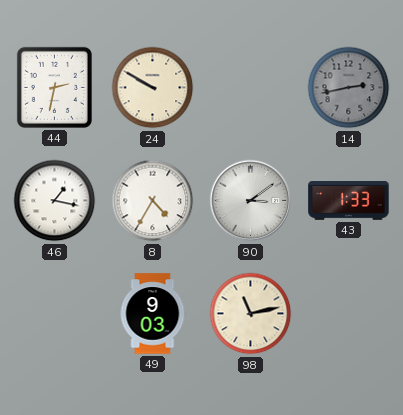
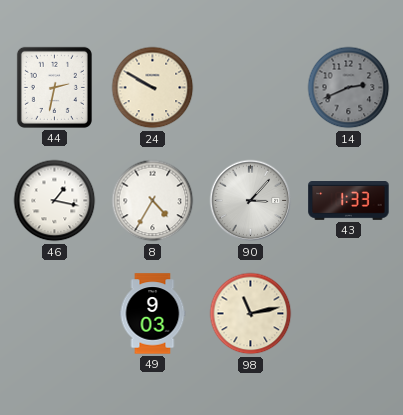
14: 2:43 -> 2:41 (349, 88)
90: 3:09 -> 3:07 (251, 201)
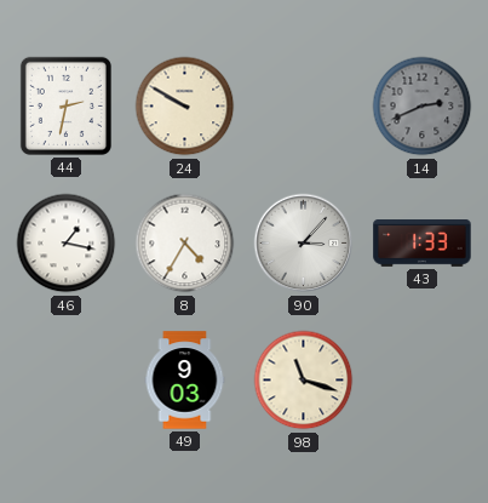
98: 11:13 -> 11:18 (304, 381)
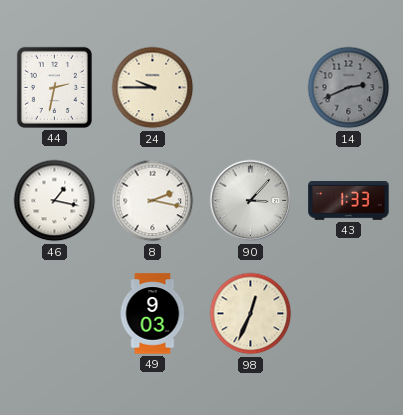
24: 9:50 -> 9:45 (153, 88)
8: 4:35 -> 2:17 (153, 201)
98: 11:18 -> 12:34 (251, 314)
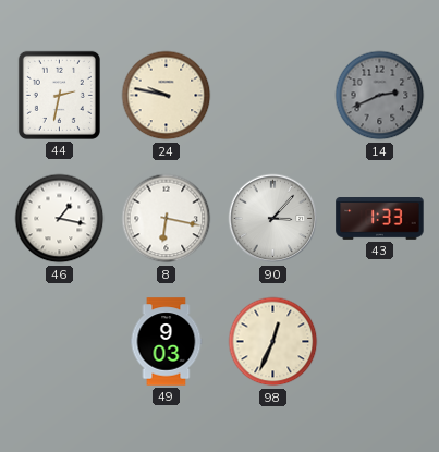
24: 9:45 -> 9:47 (167, 96)
8: 2:17 -> 6:17 (167, 219)
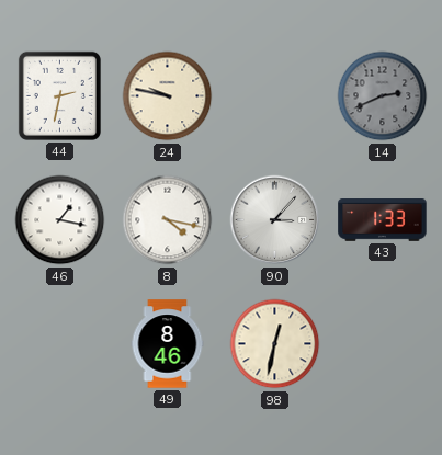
8: 6:17 -> 4:17 (168, 220)
49: 9:03 -> 8:46 (168, 344)
98: 12:34 -> 12:32 (275, 344)
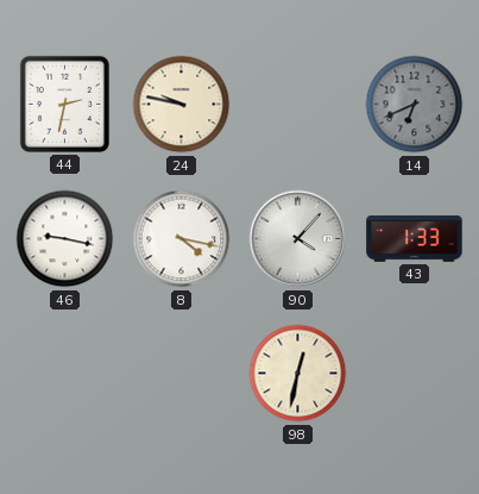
14: 2:41 -> 6:41 (415, 105)
46: 1:17 -> 9:17 (65, 239)
90: 3:07 -> 4:07 (298, 239)
49: 8:46 -> none (168, 344)
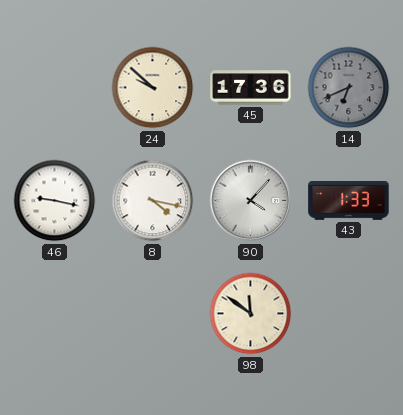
44: 2:32 -> none (64, 104)
24: 9:47 -> 9:52 (153, 88)
45: none -> 17:36 (251, 88)
98: 12:32 -> 11:51 (251, 314)
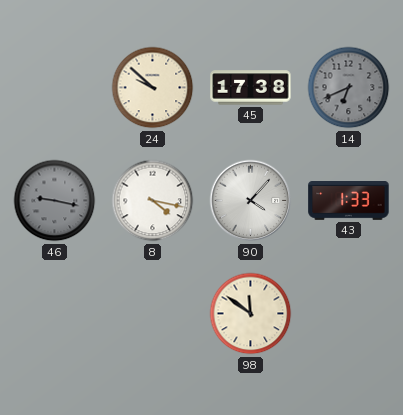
45: 17:36 -> 17:38 (251, 88)
46 dial: white -> grey (55, 201)
